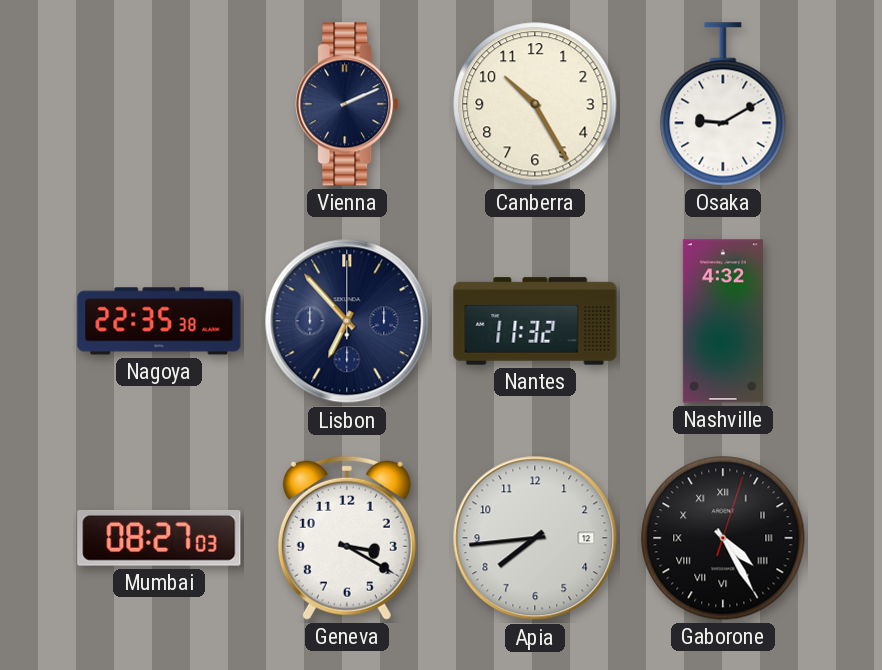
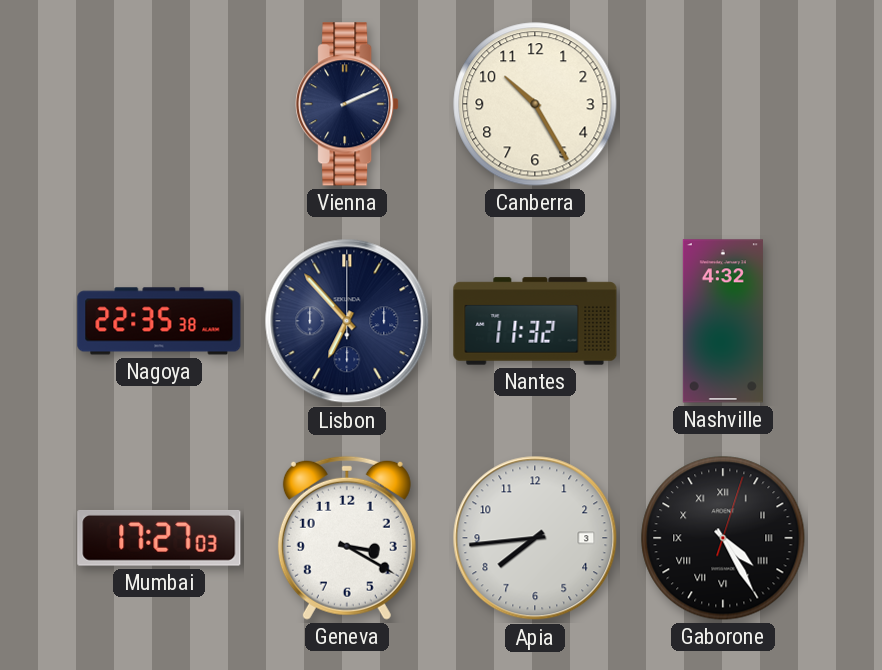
Osaka: 9:10 -> none (723, 104)
Mumbai: 08:27 -> 17:27 (159, 538)
Apia date: 12 -> 3 (535, 538)
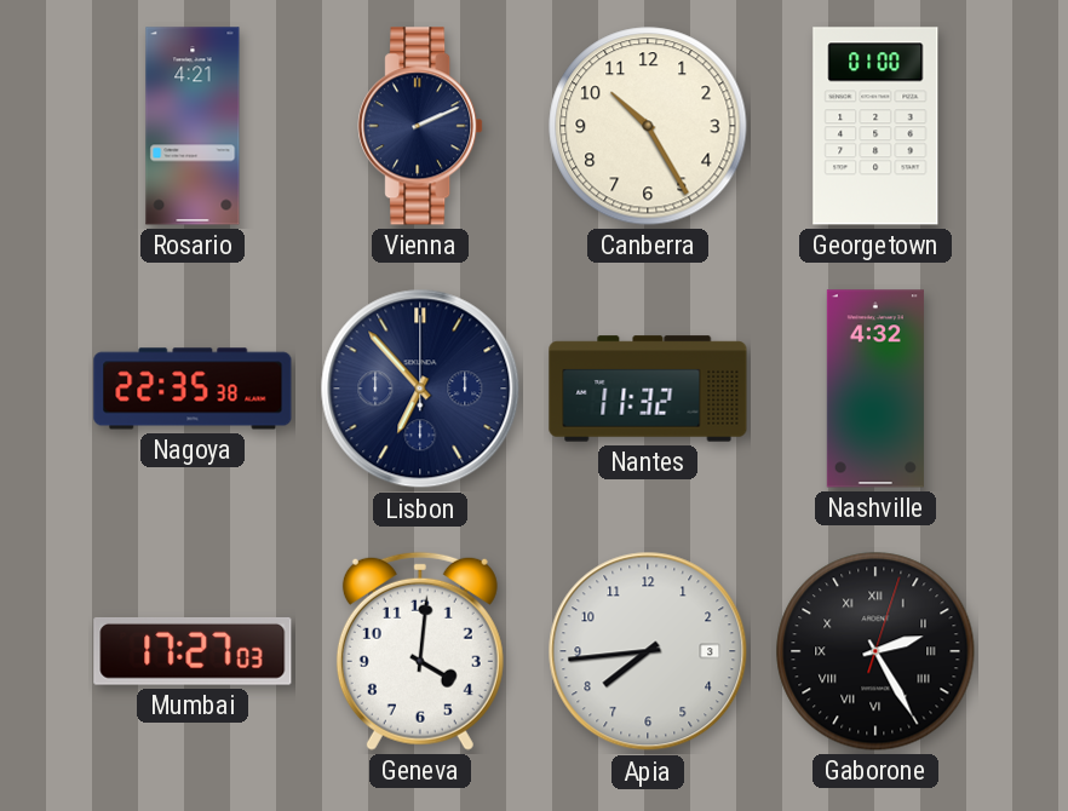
Rosario: none -> 4:21 (193, 126)
Georgetown: none -> 01:00 (875, 126)
Geneva: 3:20 -> 4:01 (420, 651)
Gaborone: 4:25 -> 2:25 (875, 651)
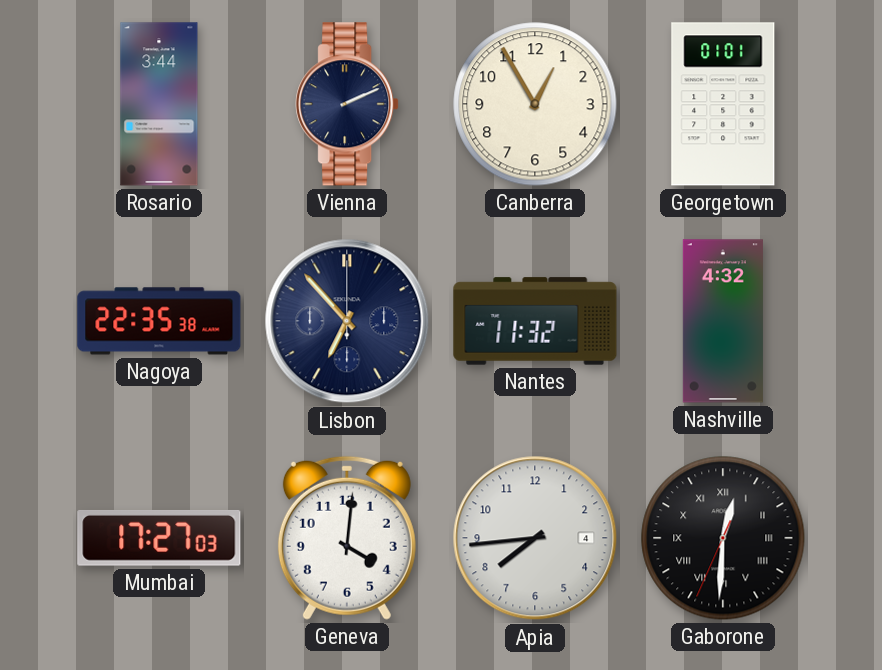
Rosario: 4:21 -> 3:44 (159, 104)
Canberra: 10:25 -> 12:55 (535, 104)
Georgetown: 01:00 -> 01:01 (723, 104)
Apia date: 3 -> 4 (535, 538)
Gaborone: 2:25 -> 12:30 (723, 538)
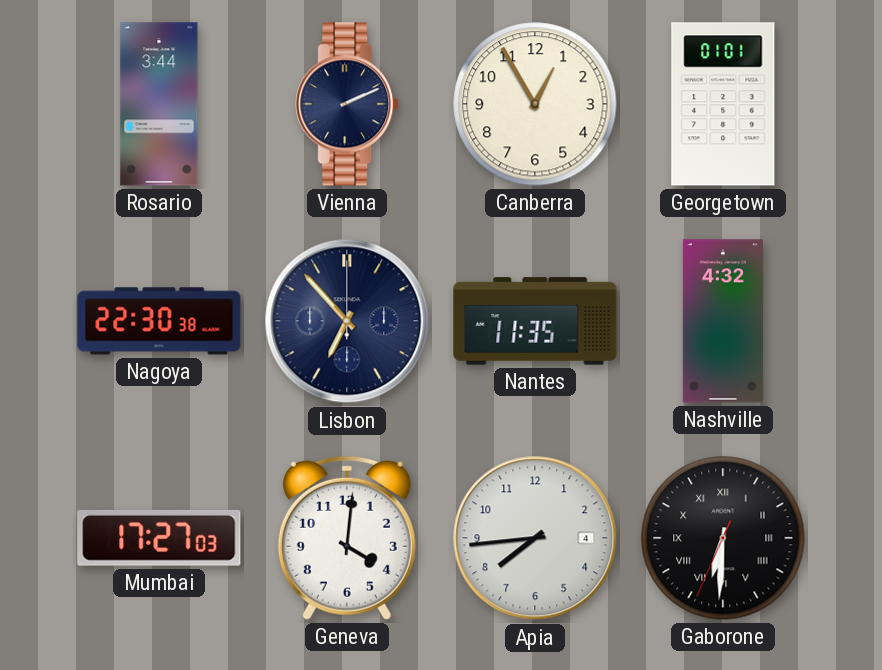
Nagoya: 22:35 -> 22:30 (159, 321)
Nantes: 11:32 -> 11:35 (535, 321)
Gaborone: 12:30 -> 6:30 (723, 538)
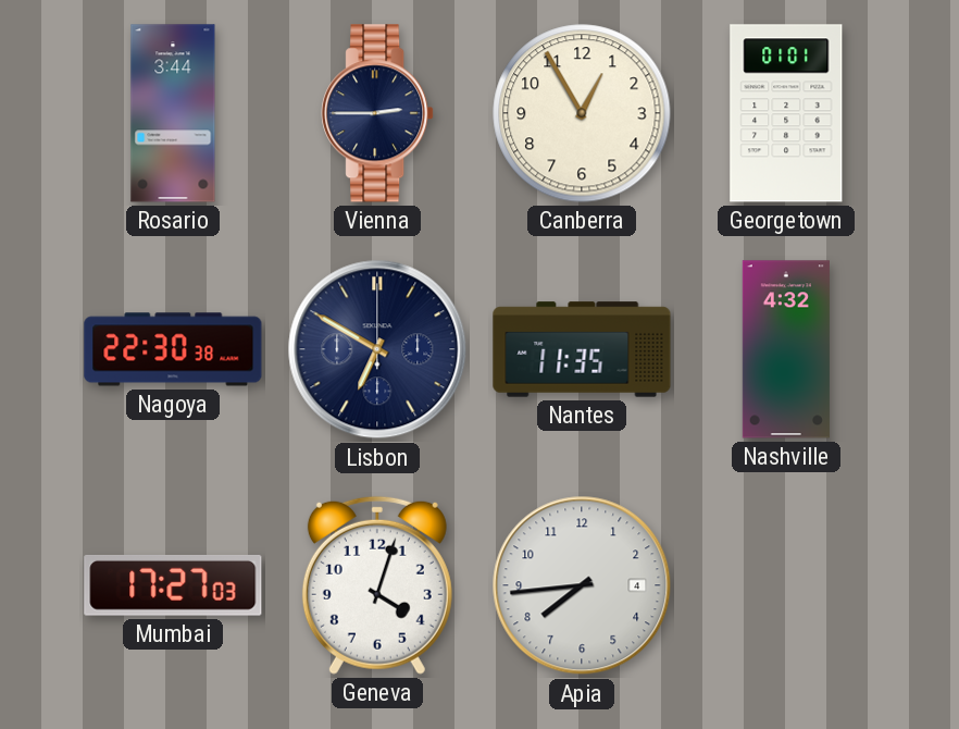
Vienna: 2:11 -> 2:45 (377, 113)
Lisbon: 6:53 -> 6:50 (377, 349)
Geneva: 4:01 -> 4:03 (377, 585)
Gaborone: 6:30 -> none (723, 538)
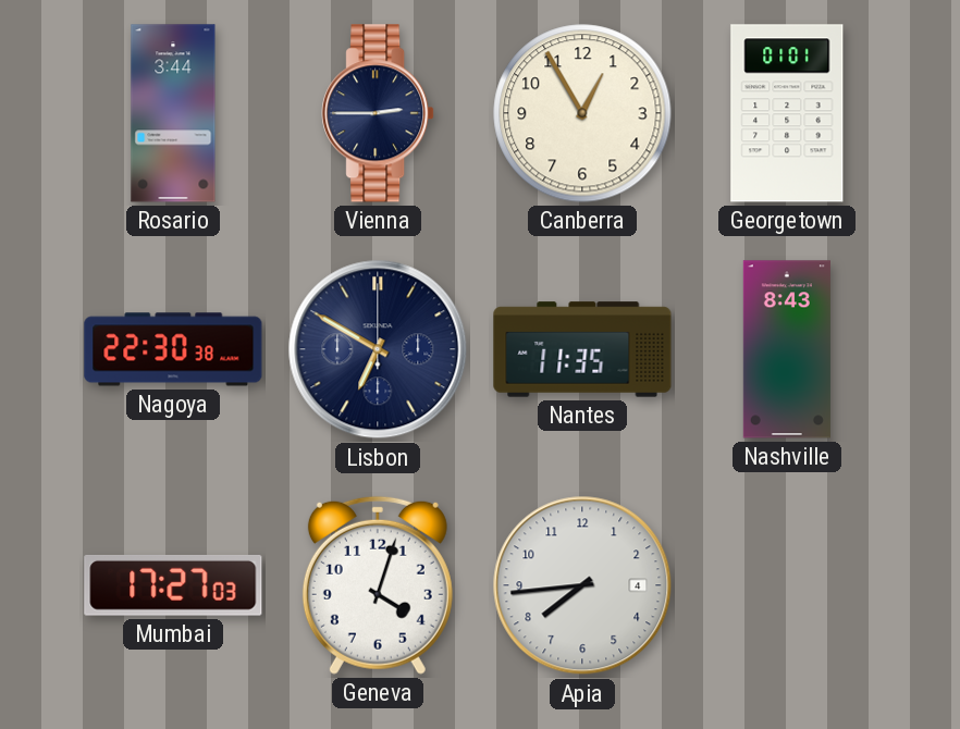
Nashville: 4:32 -> 8:43 (787, 349)
